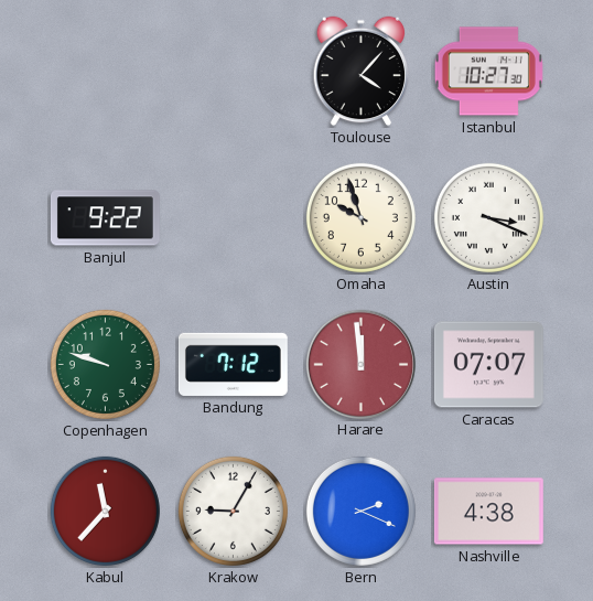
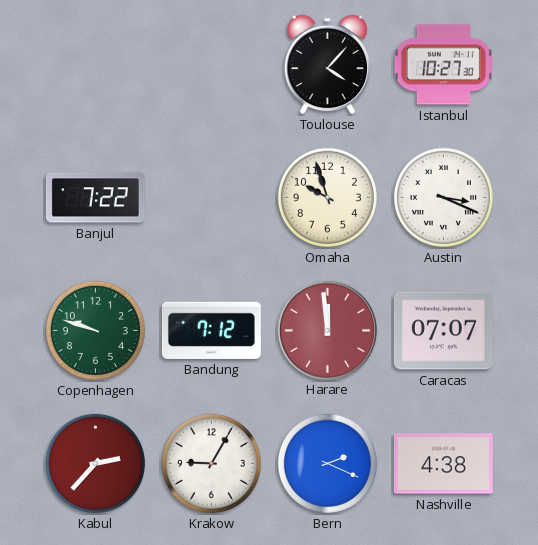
Banjul: 9:22 -> 7:22 (95, 198)
Kabul: 11:37 -> 2:37 (95, 463)
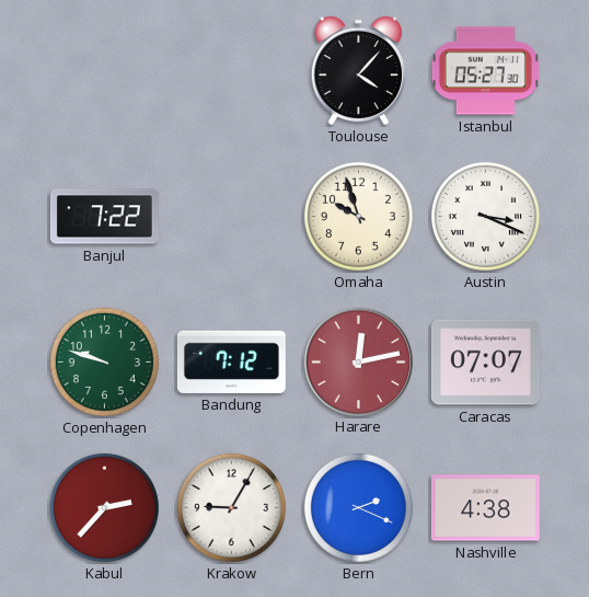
Istanbul: 10:27 -> 05:27 (485, 71)
Harare: 11:59 -> 12:13 (358, 361)
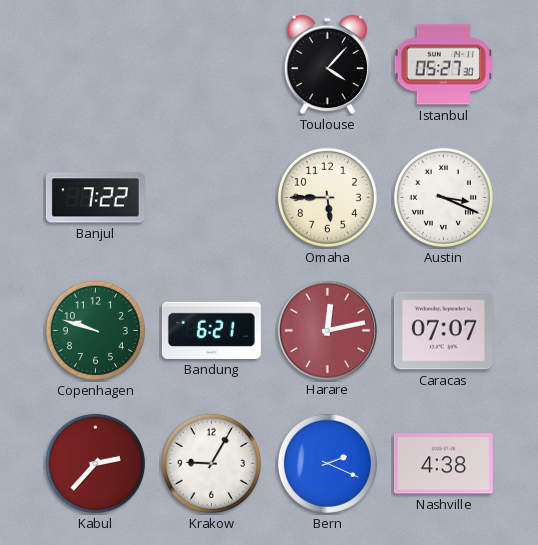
Omaha: 9:57 -> 5:45 (327, 197)
Bandung: 7:12 -> 6:21 (211, 330)
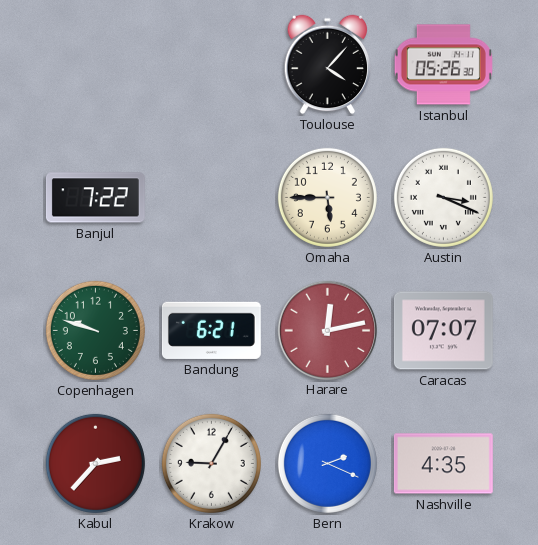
Istanbul: 05:27 -> 05:26 (443, 65)
Nashville: 4:38 -> 4:35 (443, 464)
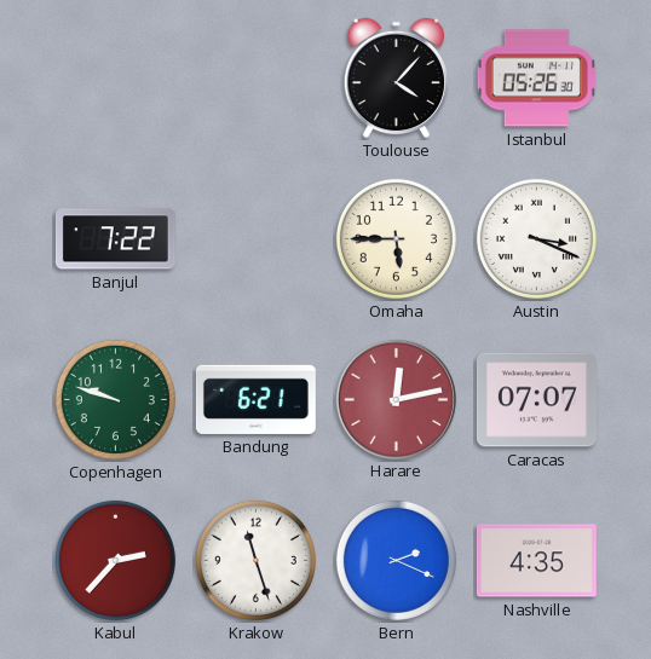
Krakow: 9:05 -> 11:27 (255, 560)
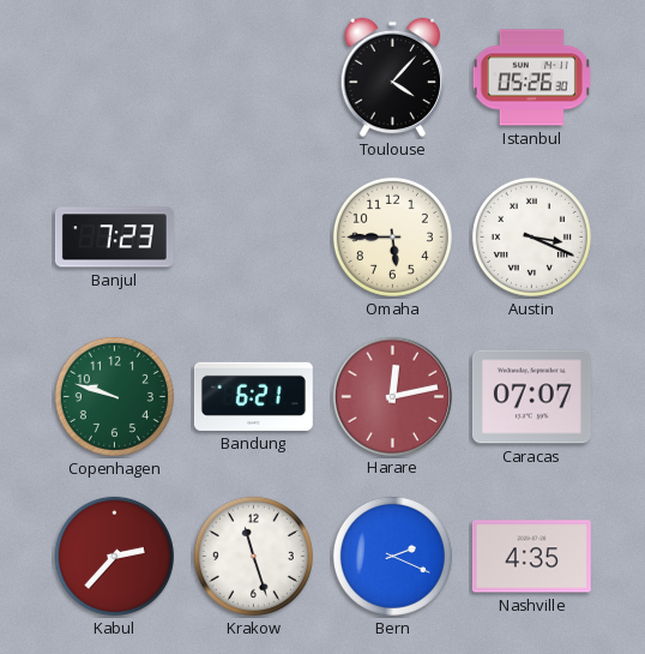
Banjul: 7:22 -> 7:23 (114, 238)
